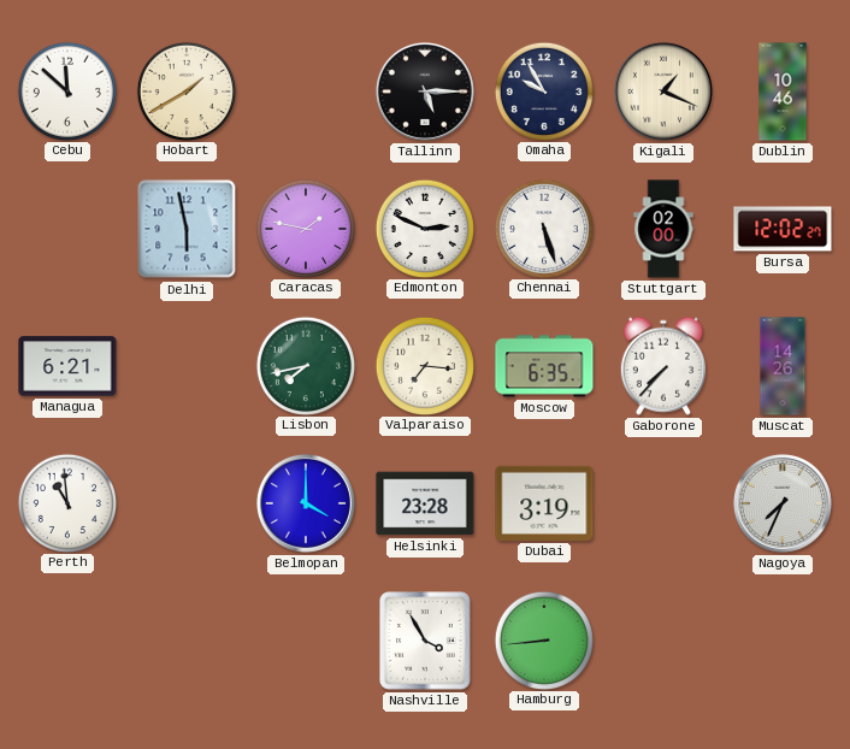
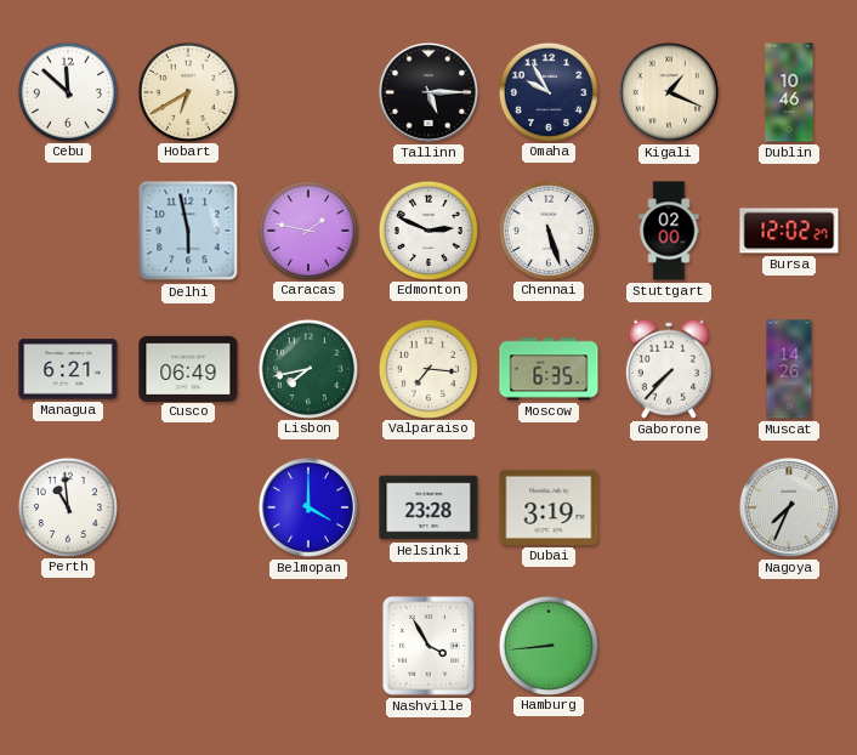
Hobart: 1:40 -> 6:40 (187, 91)
Cusco: none -> 06:49 (188, 368)
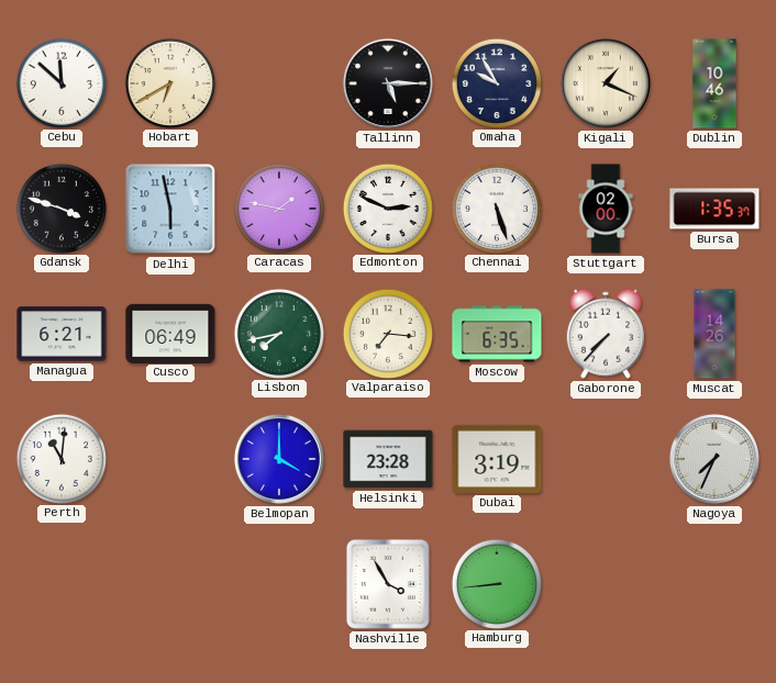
Gdansk: none -> 3:48 (60, 208)
Bursa: 12:02 -> 1:35 (714, 209)
Perth: 10:59 -> 11:01 (60, 458)
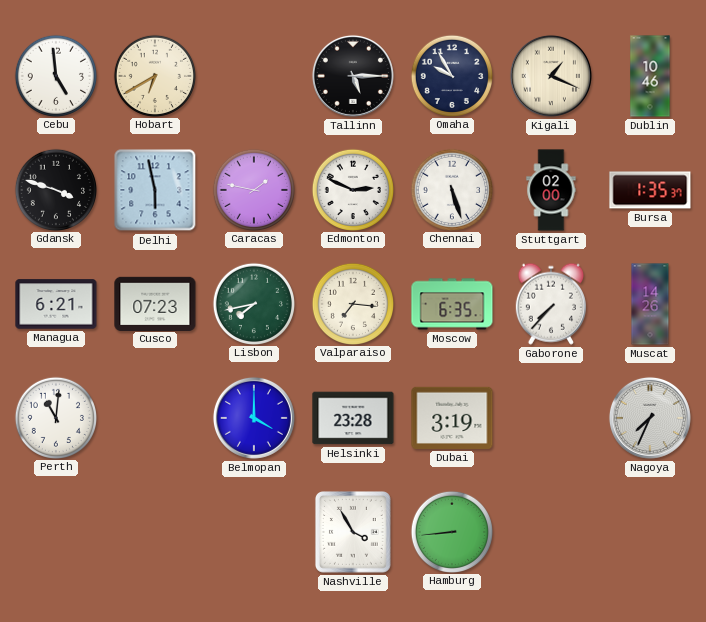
Cebu: 11:52 -> 4:59 (55, 75)
Cusco: 06:49 -> 07:23 (155, 303)
